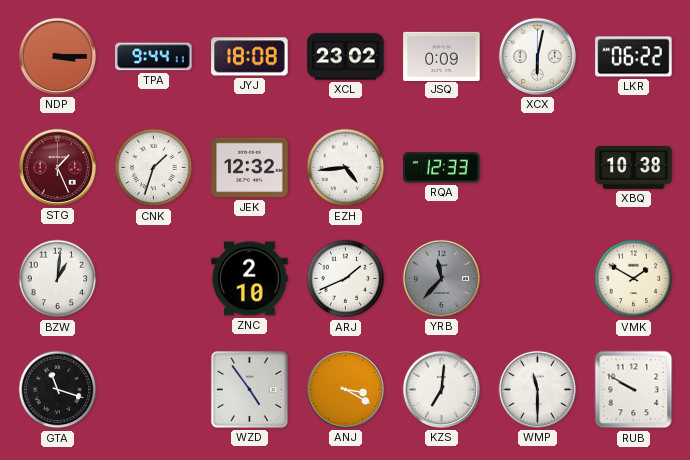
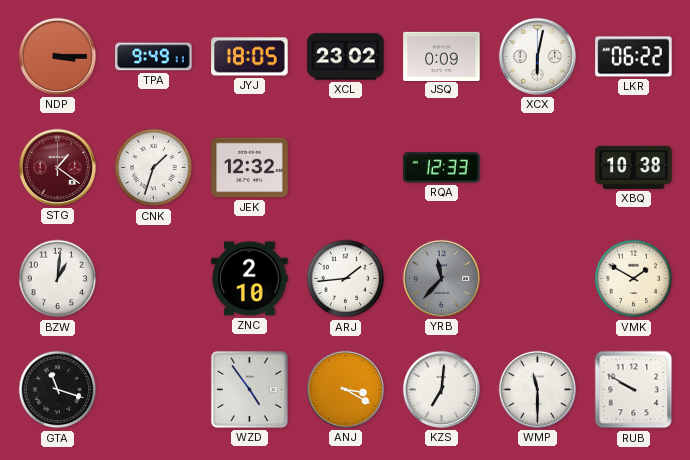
TPA: 9:44 -> 9:49 (154, 57)
JYJ: 18:08 -> 18:05 (250, 57)
STG: 1:26 -> 1:21 (57, 167)
EZH: 4:44 -> none (346, 168)
ARJ: 1:41 -> 1:44 (346, 279)
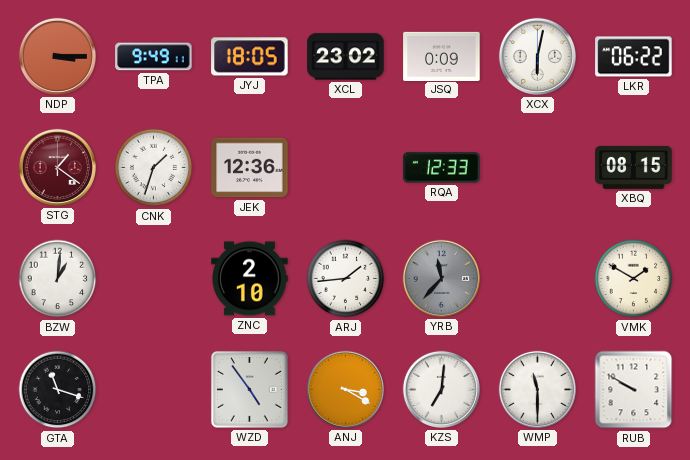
JEK: 12:32 -> 12:36 (250, 168)
XBQ: 10:38 -> 08:15 (634, 167)
